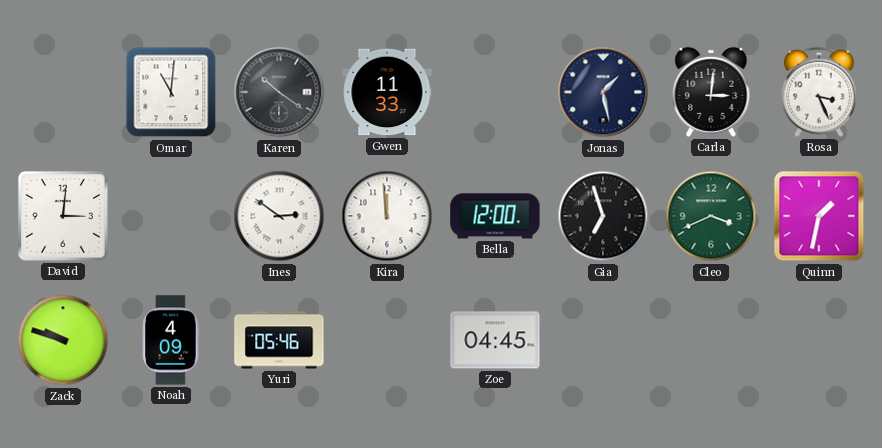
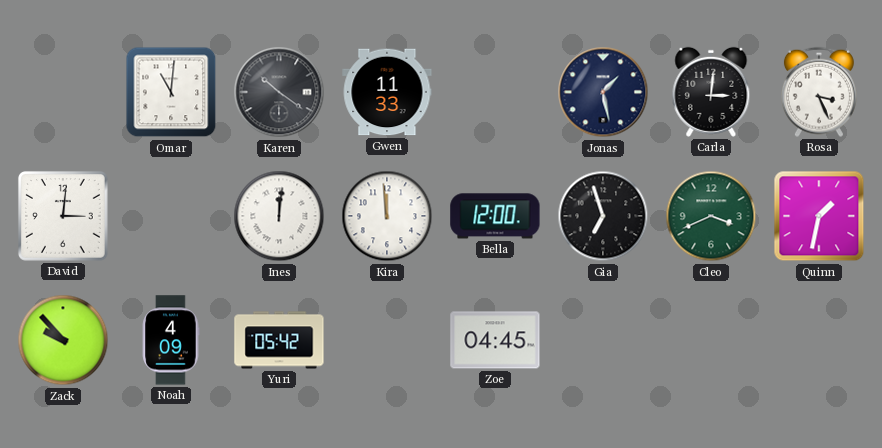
Ines: 2:51 -> 12:01 (279, 216)
Zack: 9:48 -> 9:53 (63, 340)
Yuri: 05:46 -> 05:42 (279, 340)
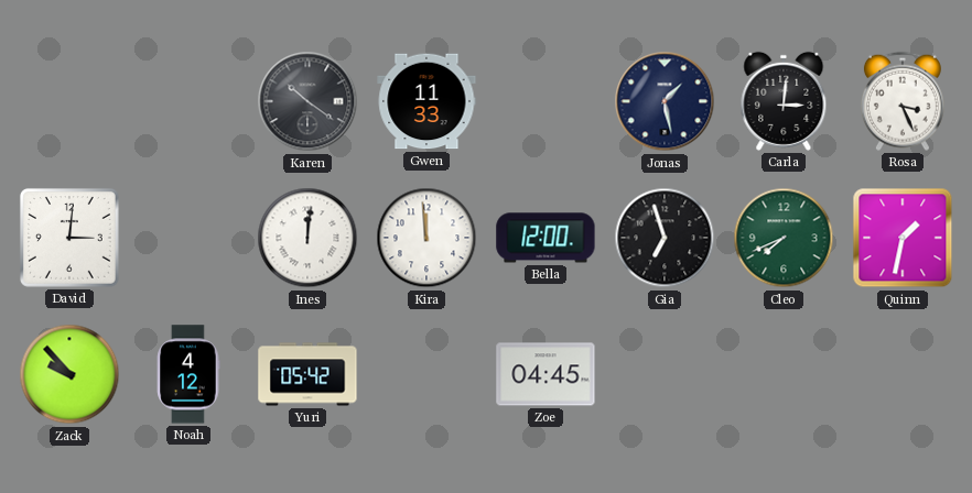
Omar: 11:01 -> none (171, 92)
Cleo: 3:41 -> 7:41 (784, 238)
Noah: 4:09 -> 4:12 (188, 374)
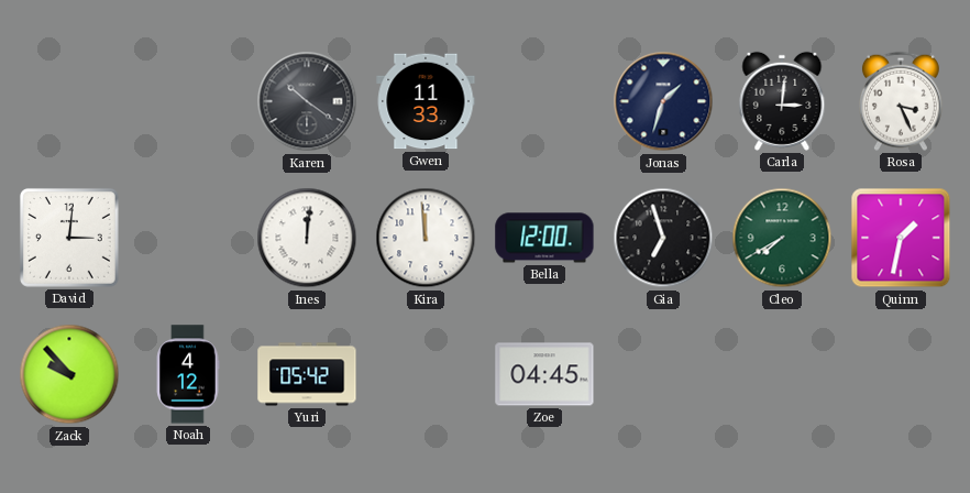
Jonas: 1:28 -> 1:33 (663, 101)
Cleo: 7:41 -> 7:40 (782, 238)
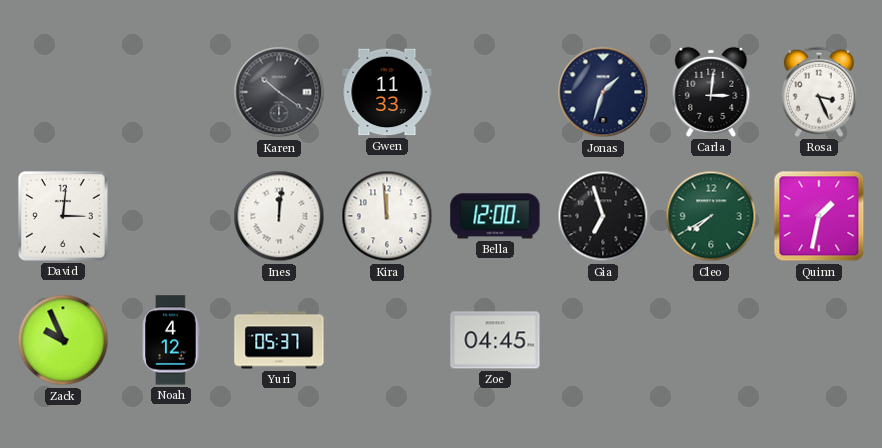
Zack: 9:53 -> 9:56 (63, 340)
Yuri: 05:42 -> 05:37 (279, 340)
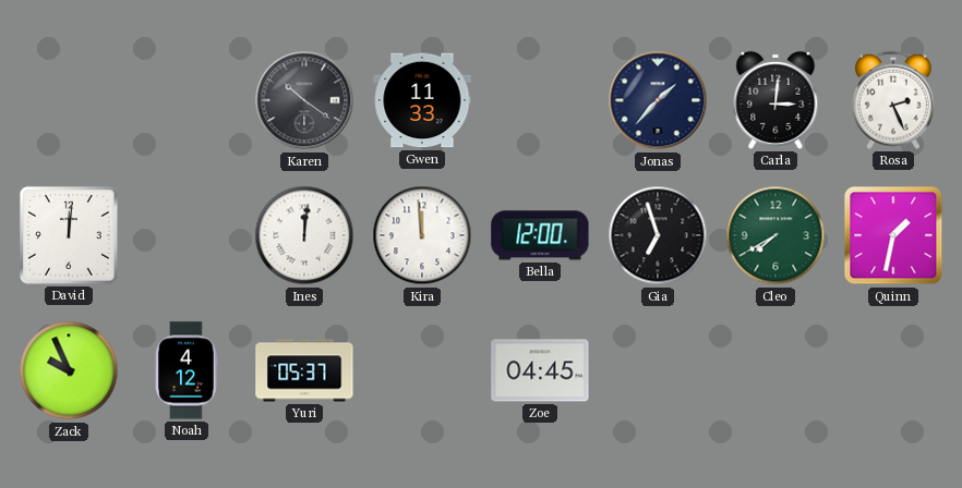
Jonas: 1:33 -> 1:37 (658, 100)
Rosa: 3:26 -> 2:26 (893, 100)
David: 3:01 -> 12:01 (69, 235)
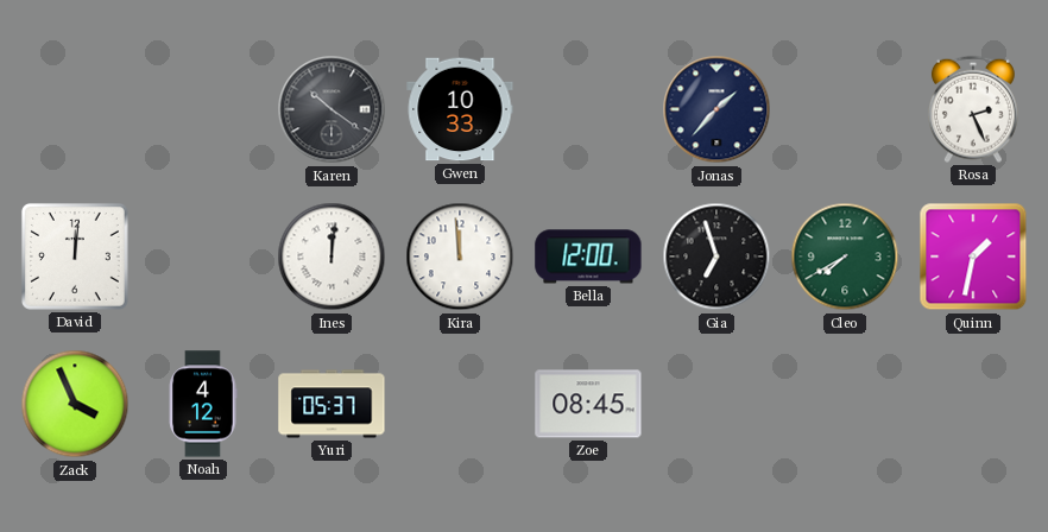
Gwen: 11:33 -> 10:33 (460, 109)
Carla: 3:01 -> none (775, 100)
Zack: 9:56 -> 3:56 (75, 404)
Zoe: 04:45 -> 08:45 (588, 404)
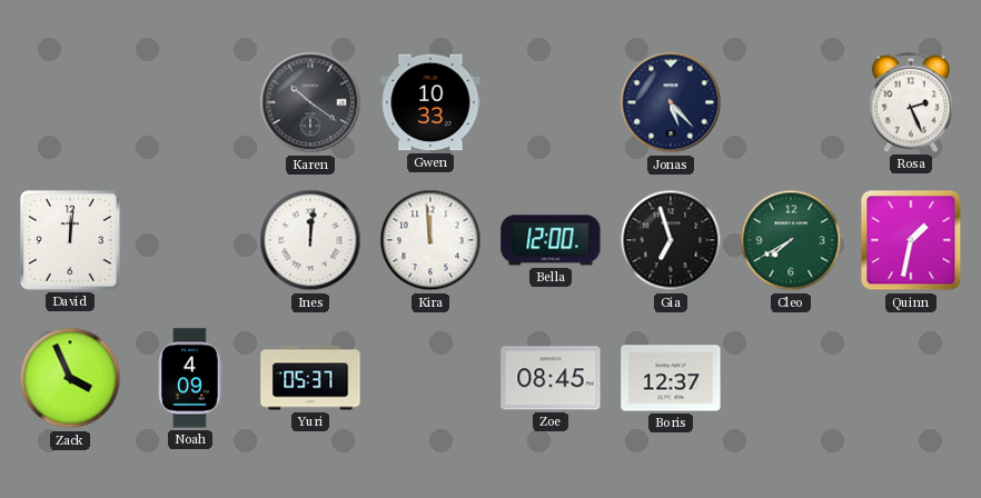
Jonas: 1:37 -> 5:23 (671, 102)
Noah: 4:12 -> 4:09 (190, 378)
Boris: none -> 12:37 (671, 378)
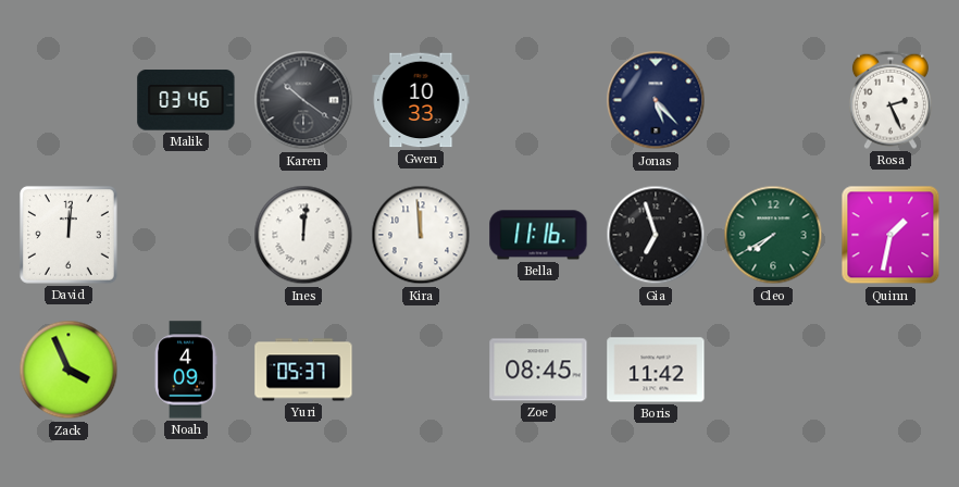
Malik: none -> 03:46 (186, 100)
Bella: 12:00 -> 11:16 (538, 235)
Boris: 12:37 -> 11:42 (656, 370)
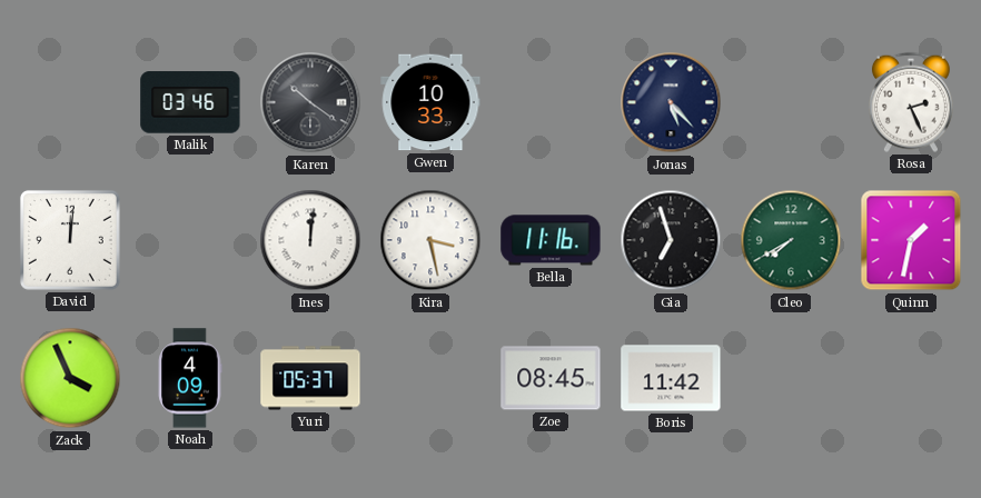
Kira: 11:59 -> 3:28 (430, 240)
